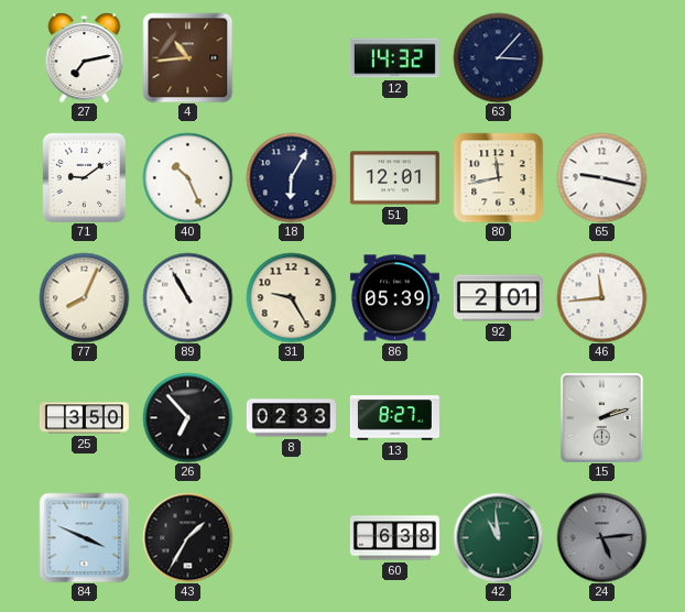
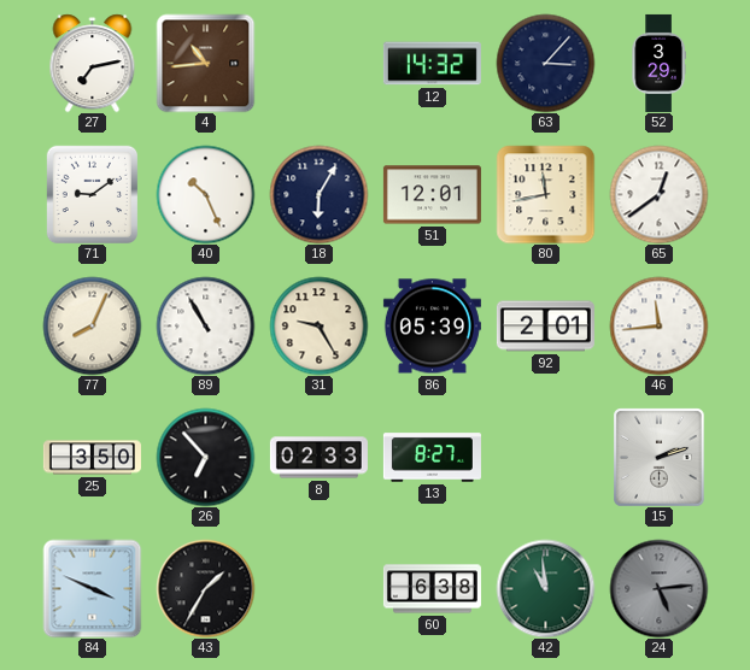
52: none -> 3:29 (658, 63)
65: 9:17 -> 12:39 (658, 194)
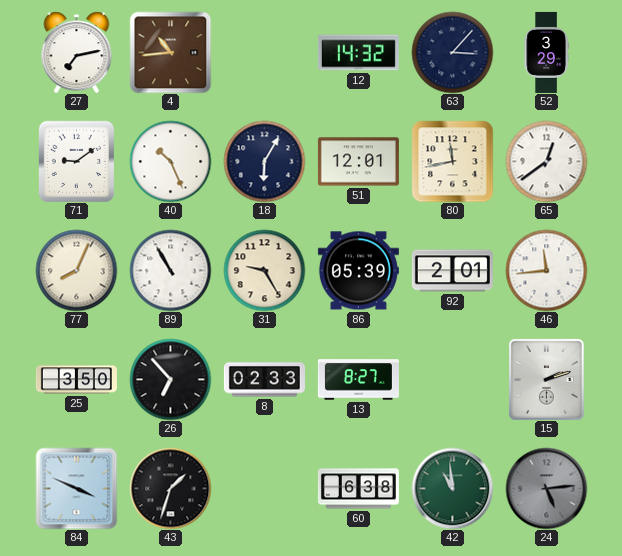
43: 1:35 -> 1:33 (170, 488)
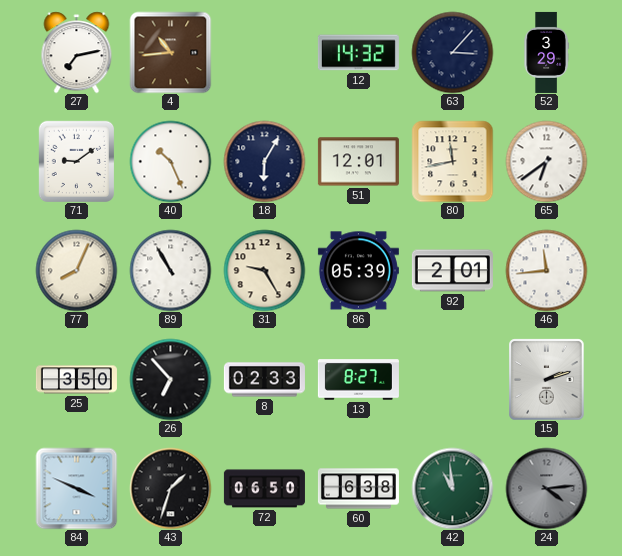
65: 12:39 -> 6:39 (546, 161)
72: none -> 06:50 (264, 489)
24: 5:14 -> 4:14 (546, 488)
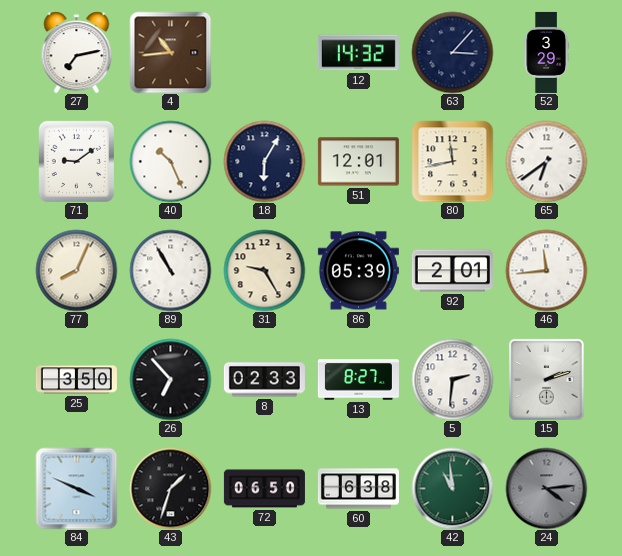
5: none -> 2:31 (452, 379)
